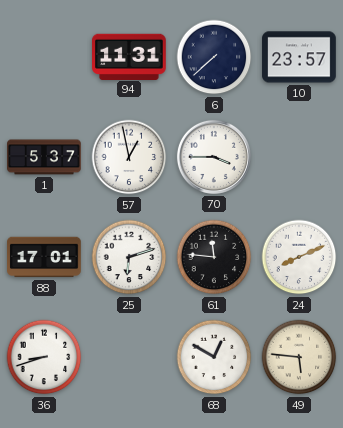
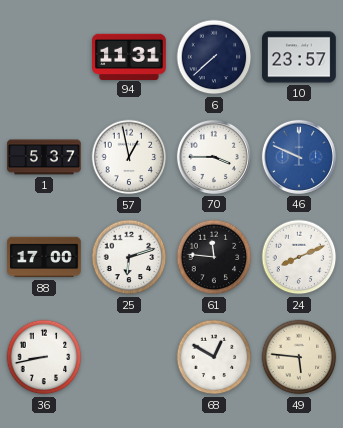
46: none -> 9:49 (299, 157)
88: 17:01 -> 17:00 (44, 257)
36: 8:42 -> 8:43 (44, 357)
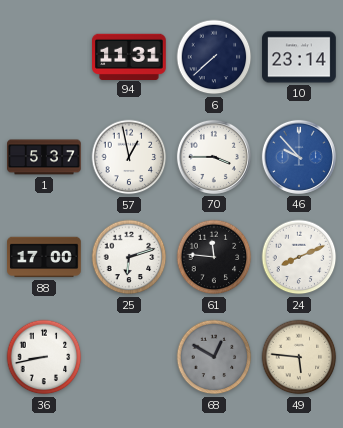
10: 23:57 -> 23:14 (299, 57)
46: 9:49 -> 9:53 (299, 157)
68 dial: white -> grey (214, 357)
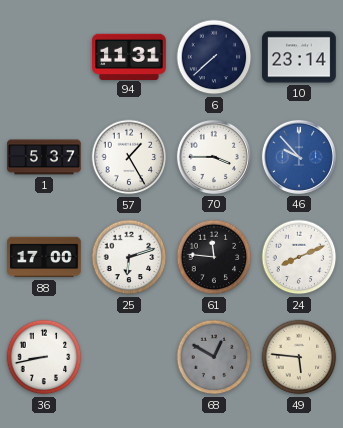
57: 12:58 -> 1:25 (129, 157)
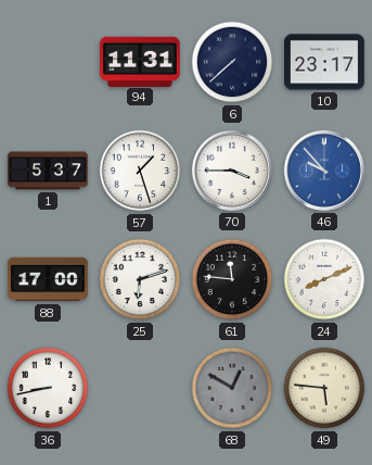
10: 23:14 -> 23:17 (324, 62)
57: 1:25 -> 1:27 (140, 171)
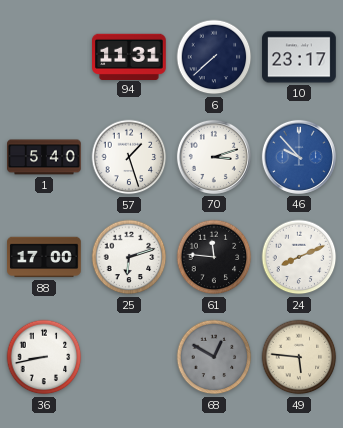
1: 5:37 -> 5:40 (44, 157)
70: 3:45 -> 3:12 (214, 157)
